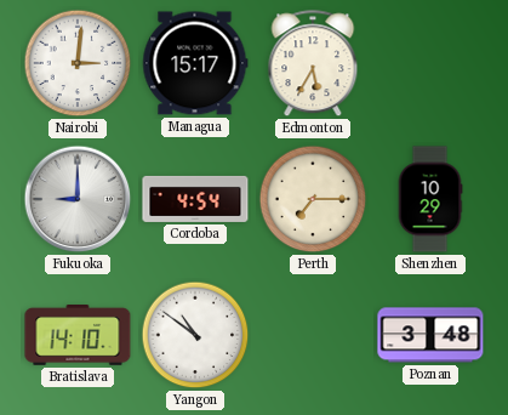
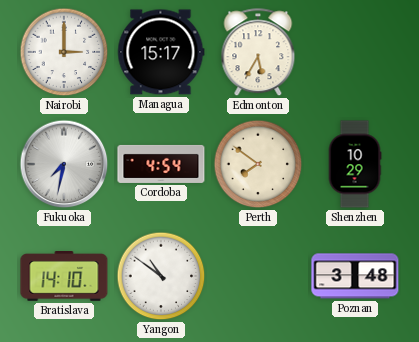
Nairobi: 3:01 -> 3:00 (64, 52)
Fukuoka: 9:00 -> 7:32 (64, 164)
Perth: 7:15 -> 7:51 (258, 164)
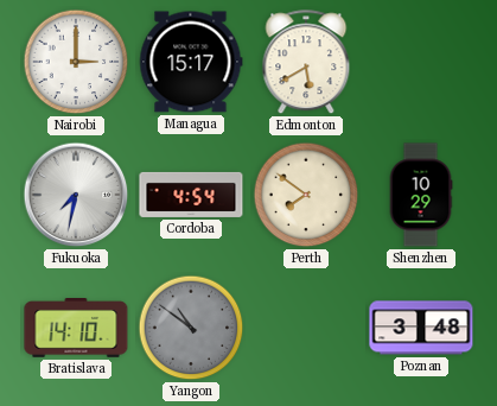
Edmonton: 5:35 -> 5:40 (306, 63)
Yangon dial: white -> grey (191, 328)
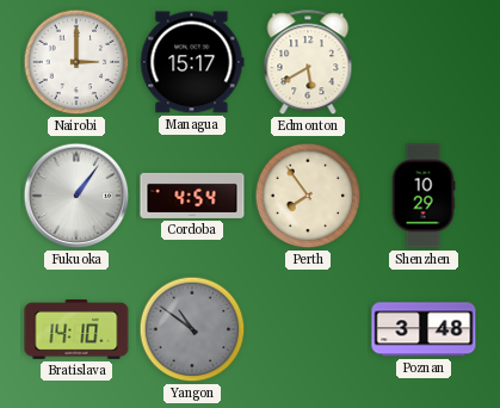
Fukuoka: 7:32 -> 1:06 (76, 196)
Perth: 7:51 -> 7:54 (308, 196)
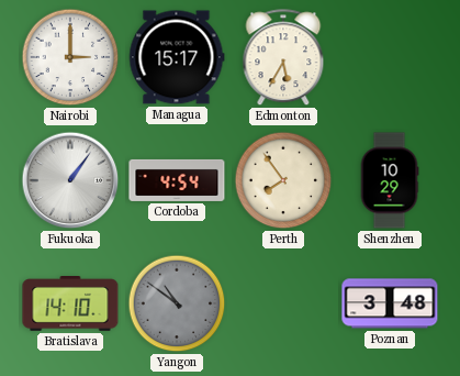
Edmonton: 5:40 -> 5:35 (283, 58)
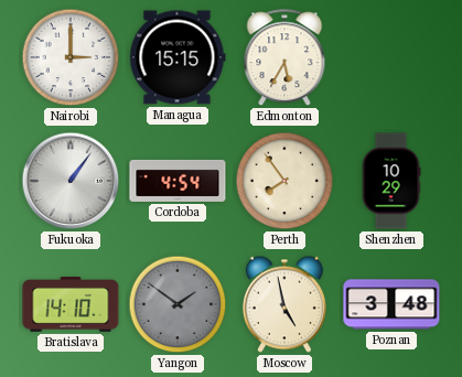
Managua: 15:17 -> 15:15 (178, 57)
Yangon: 10:51 -> 1:51 (178, 304)
Moscow: none -> 4:58 (284, 304)
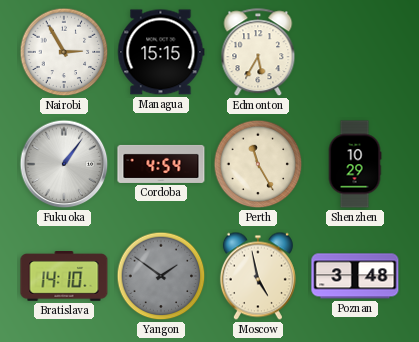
Nairobi: 3:00 -> 2:55 (64, 52)
Perth: 7:54 -> 11:25 (258, 164)
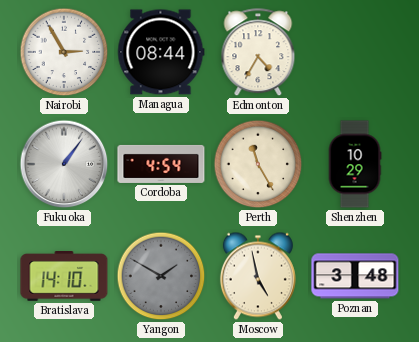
Managua: 15:15 -> 08:44 (161, 52)
Edmonton: 5:35 -> 4:35 (258, 53)
Yangon: 1:51 -> 1:50 (161, 276)
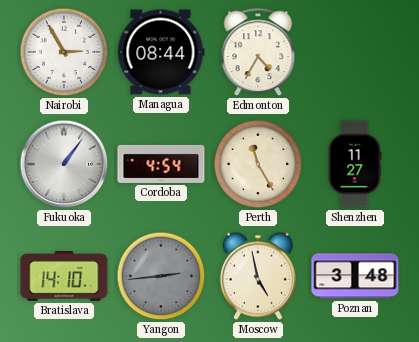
Shenzhen: 10:29 -> 11:27 (355, 164)
Yangon: 1:50 -> 2:44 (161, 276)
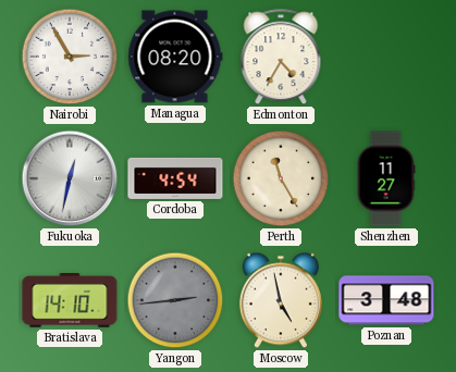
Managua: 08:44 -> 08:20 (175, 57)
Fukuoka: 1:06 -> 12:32 (70, 178)
